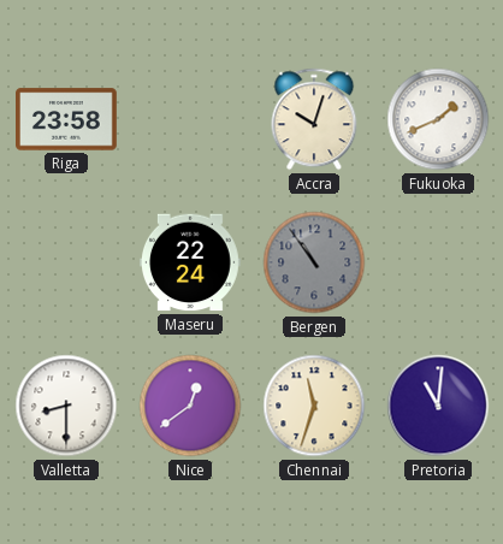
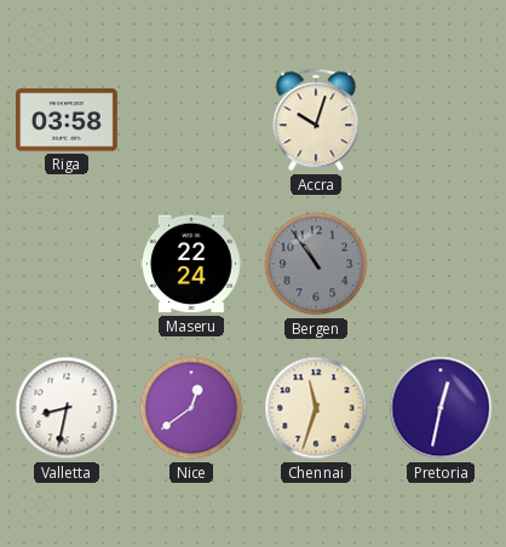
Riga: 23:58 -> 03:58 (68, 120)
Fukuoka: 1:41 -> none (438, 119)
Valletta: 8:30 -> 8:32 (67, 408)
Pretoria: 11:01 -> 12:32 (441, 408)
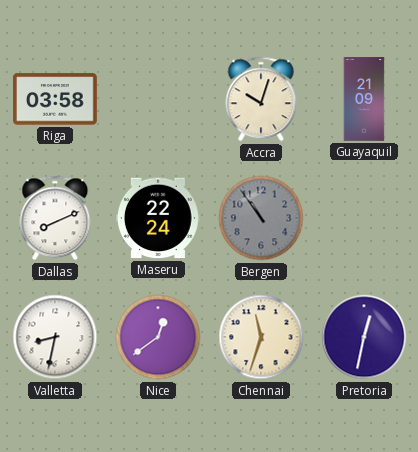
Guayaquil: none -> 21:09 (364, 99)
Dallas: none -> 8:11 (55, 218)
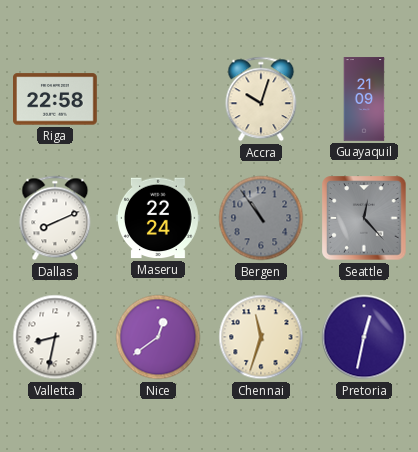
Riga: 03:58 -> 22:58 (56, 99)
Seattle: none -> 12:23 (364, 218)
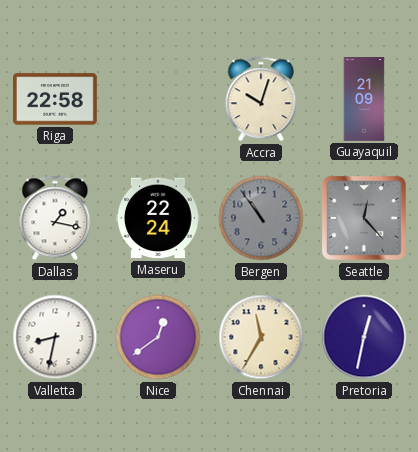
Dallas: 8:11 -> 1:17 (55, 218)
Chennai: 11:33 -> 11:35 (261, 337)
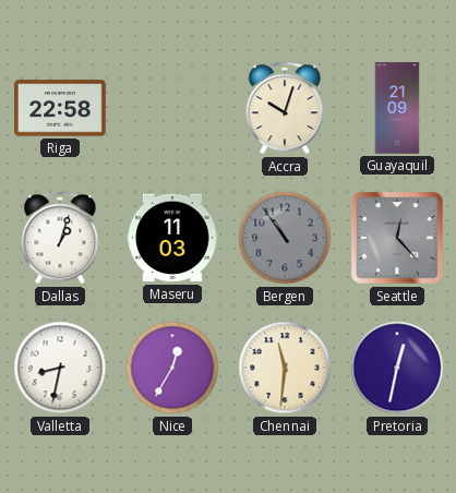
Dallas: 1:17 -> 1:03 (60, 238)
Maseru: 22:24 -> 11:03 (172, 238)
Nice: 12:39 -> 12:35 (172, 368)
Chennai: 11:35 -> 11:31 (285, 368)
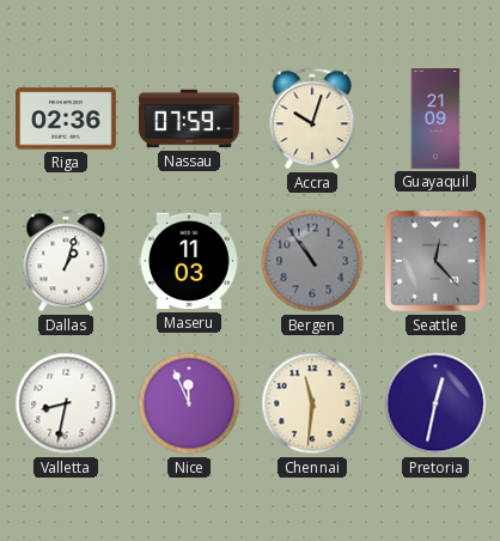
Riga: 22:58 -> 02:36 (67, 118)
Nassau: none -> 07:59 (190, 118)
Nice: 12:35 -> 11:56 (189, 403)
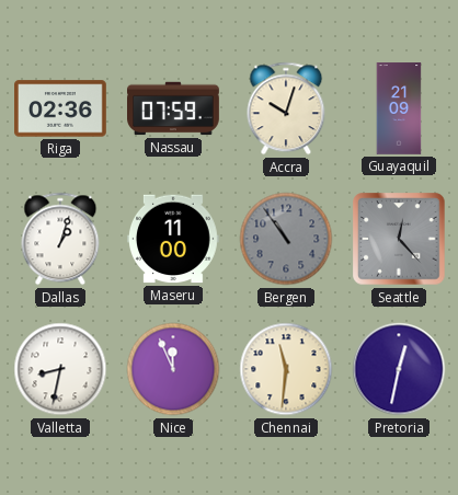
Maseru: 11:03 -> 11:00 (173, 239)
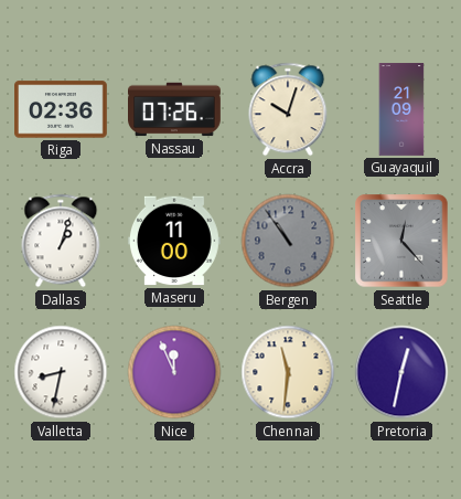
Nassau: 07:59 -> 07:26 (175, 109)
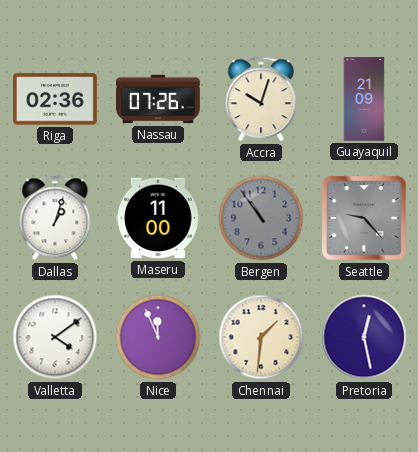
Seattle: 12:23 -> 9:23 (364, 218)
Valletta: 8:32 -> 4:09 (55, 337)
Chennai: 11:31 -> 1:31 (261, 337)
Pretoria: 12:32 -> 12:28 (364, 337)
